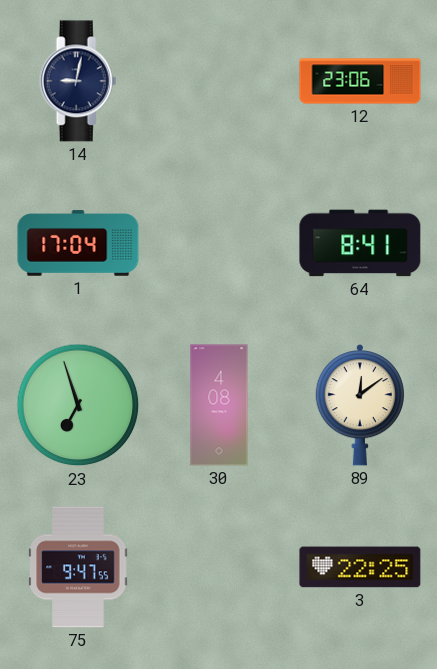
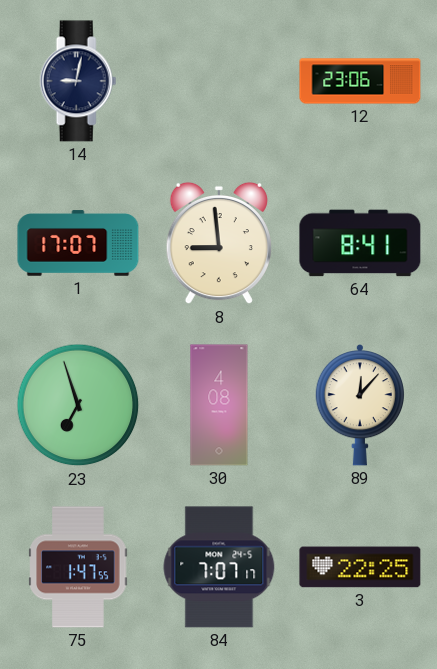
1: 17:04 -> 17:07 (78, 243)
8: none -> 8:59 (219, 243)
89: 12:09 -> 12:07 (359, 406)
75: 9:47 -> 1:47 (78, 567)
84: none -> 7:07 (219, 567)
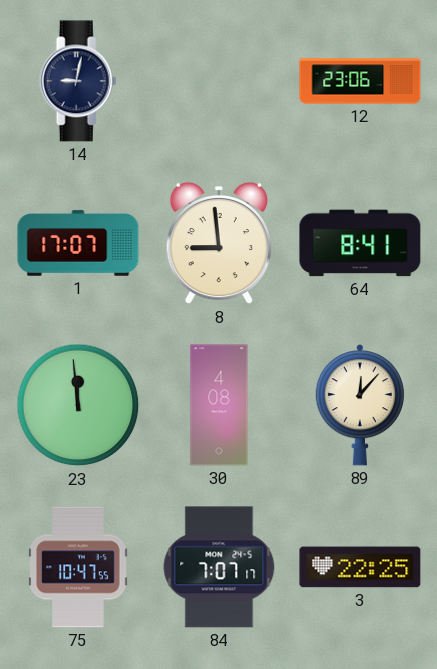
23: 6:57 -> 11:59 (78, 405)
75: 1:47 -> 10:47 (78, 567)
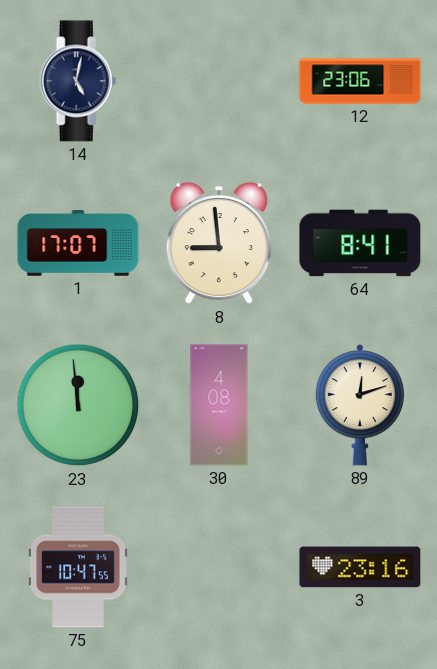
14: 9:02 -> 5:02 (78, 81)
89: 12:07 -> 12:12 (359, 406)
84: 7:07 -> none (219, 567)
3: 22:25 -> 23:16 (360, 567)
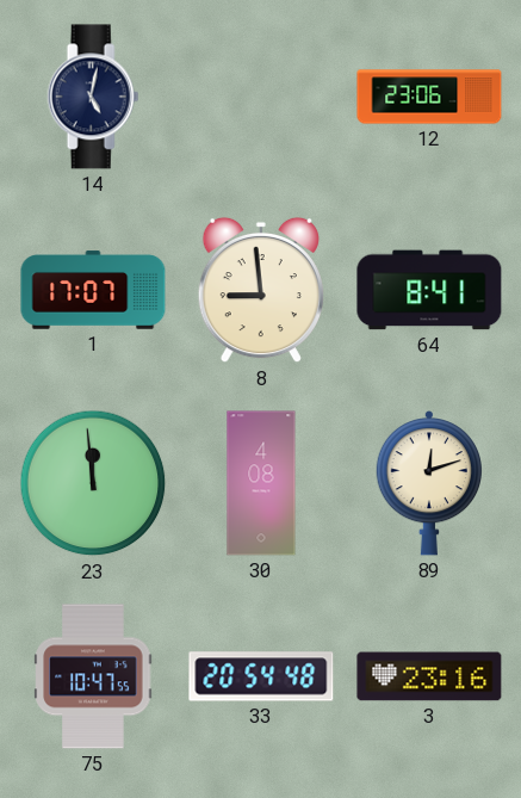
33: none -> 20:54 (261, 676)
